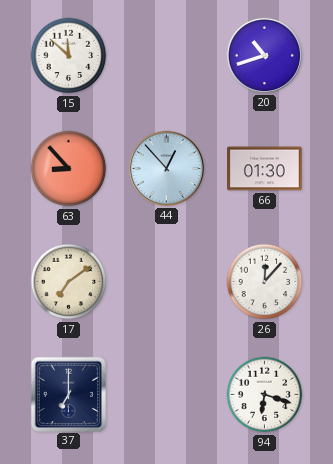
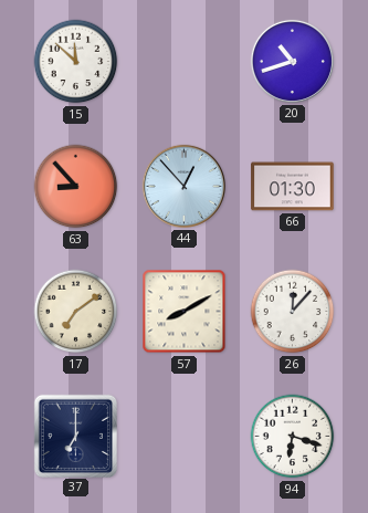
57: none -> 8:10 (185, 312)
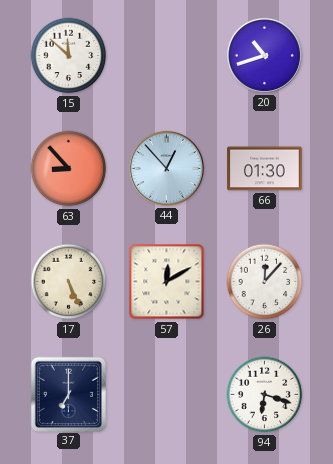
17: 7:09 -> 5:26 (69, 282)
57: 8:10 -> 12:10 (167, 282)
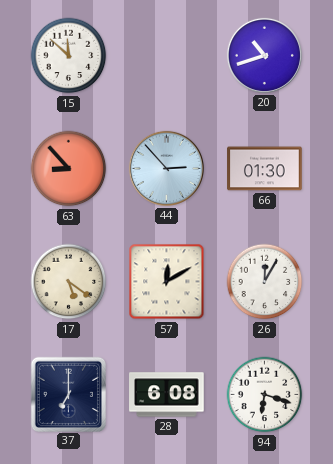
44: 12:53 -> 2:53 (166, 168)
17: 5:26 -> 5:21 (69, 282)
26: 12:07 -> 12:05 (265, 282)
28: none -> 6:08 (167, 395)
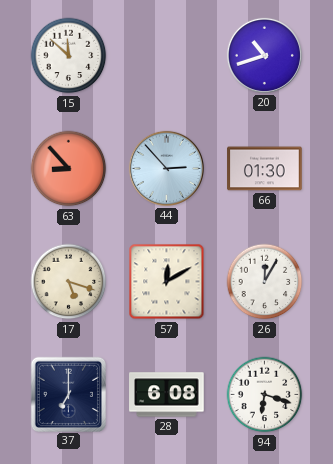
17: 5:21 -> 5:18 (69, 282)
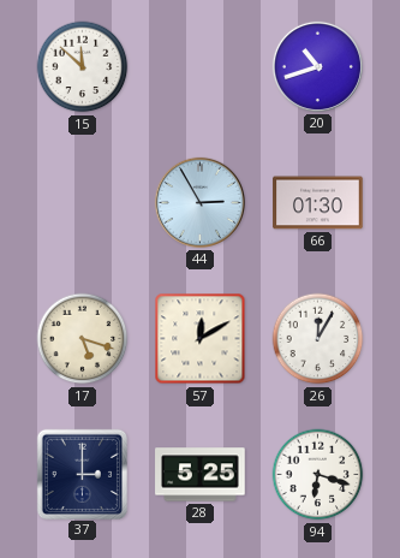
63: 8:53 -> none (69, 169)
44: 2:53 -> 2:55 (199, 202)
37: 7:00 -> 3:00 (82, 474)
28: 6:08 -> 5:25 (201, 475)
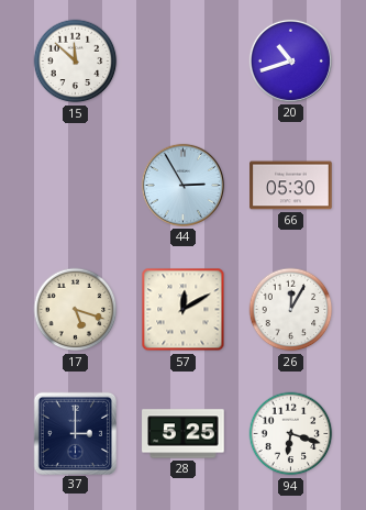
66: 01:30 -> 05:30 (291, 186)
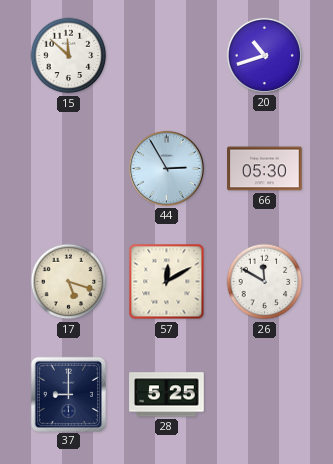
26: 12:05 -> 11:50 (265, 282)
37: 3:00 -> 9:00 (68, 394)
94: 6:18 -> none (291, 434)
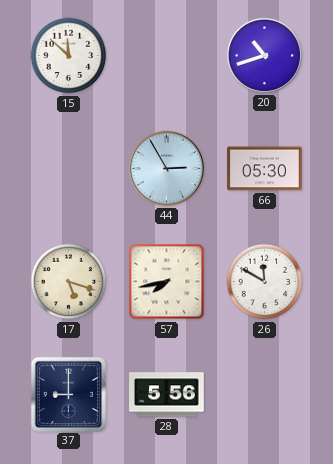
57: 12:10 -> 7:43 (167, 282)
28: 5:25 -> 5:56 (167, 395)
